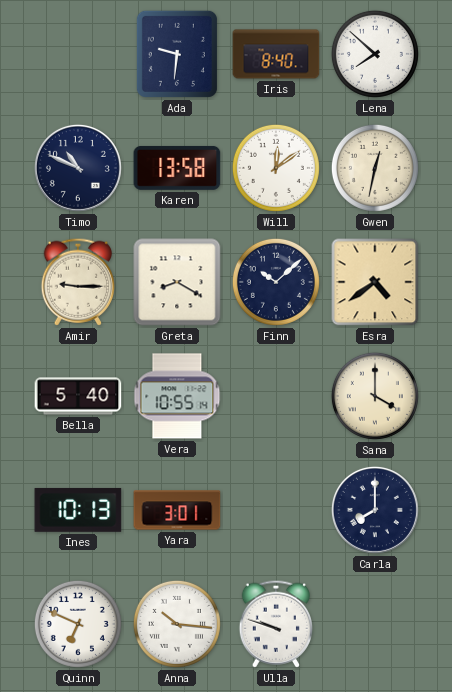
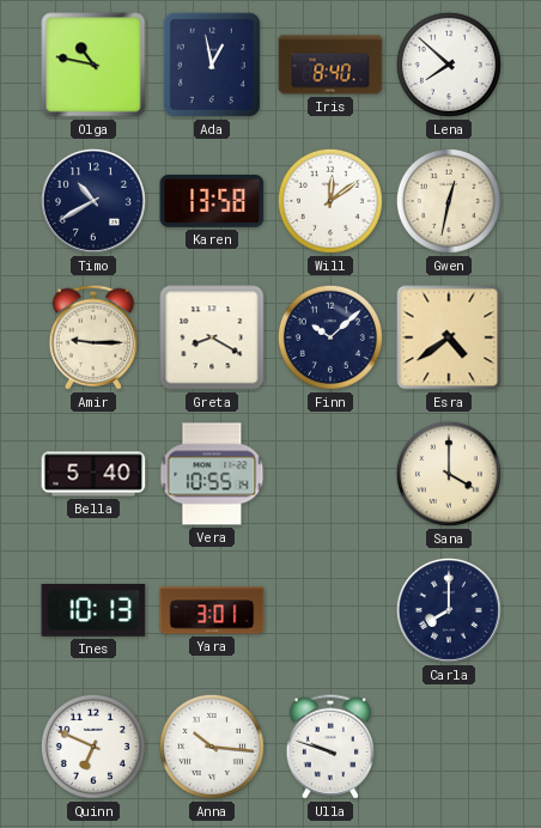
Olga: none -> 10:47 (93, 65)
Ada: 9:31 -> 12:58 (212, 65)
Timo: 10:49 -> 10:40 (93, 201)
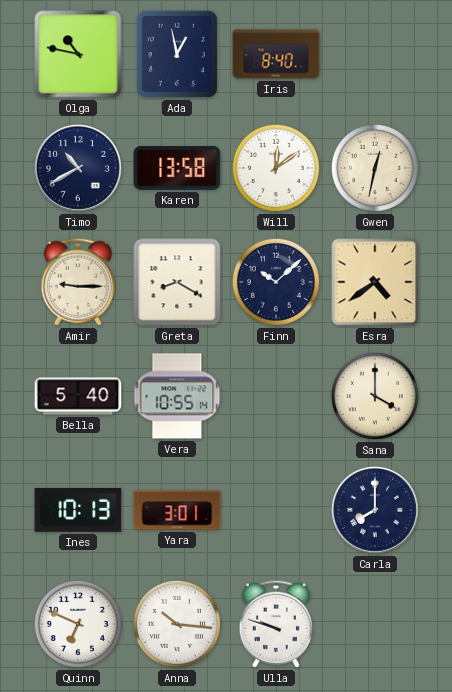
Lena: 7:52 -> none (449, 65)
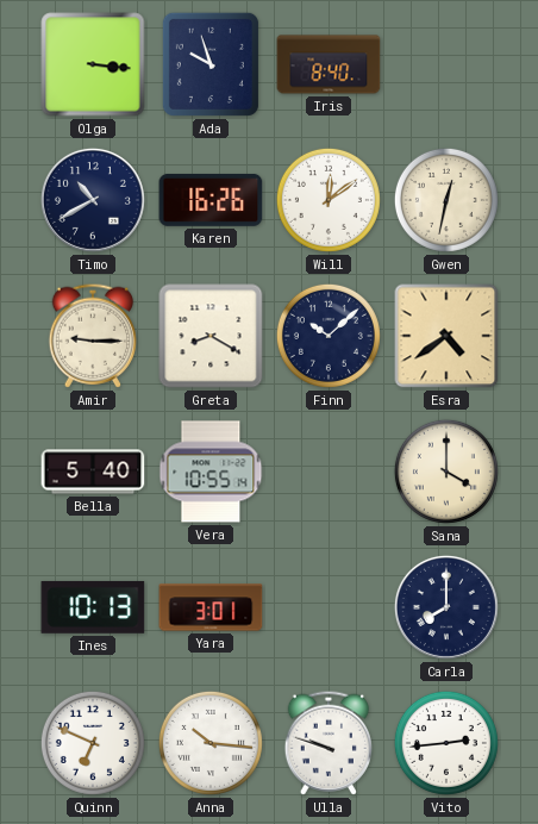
Olga: 10:47 -> 3:16 (93, 64)
Ada: 12:58 -> 9:57 (211, 64)
Karen: 13:58 -> 16:26 (211, 200)
Vito: none -> 2:44 (446, 743)
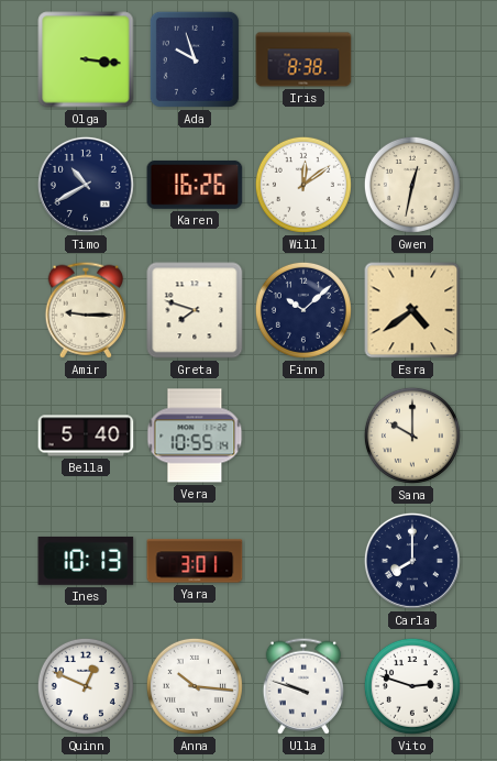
Iris: 8:40 -> 8:38 (303, 59)
Greta: 8:20 -> 7:48 (195, 310)
Sana: 4:00 -> 10:00 (412, 435)
Quinn: 6:49 -> 12:49 (86, 686)
Vito: 2:44 -> 2:48 (412, 686)
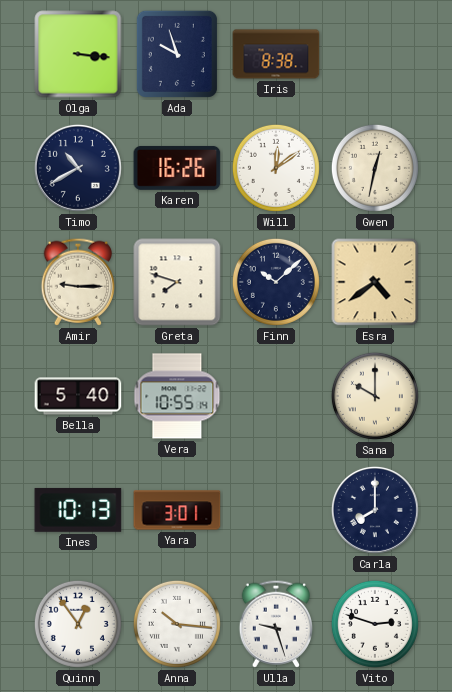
Quinn: 12:49 -> 12:54 (78, 624)
Ulla: 9:48 -> 9:27 (275, 624)
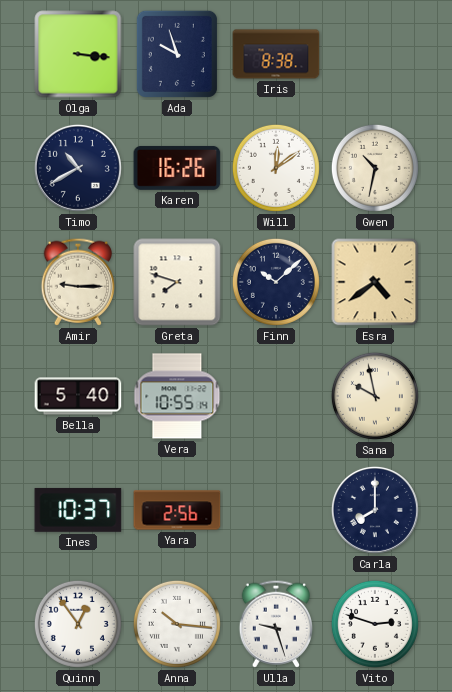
Gwen: 12:32 -> 10:32 (375, 168)
Sana: 10:00 -> 9:58 (375, 396)
Ines: 10:13 -> 10:37 (78, 510)
Yara: 3:01 -> 2:56 (177, 510)
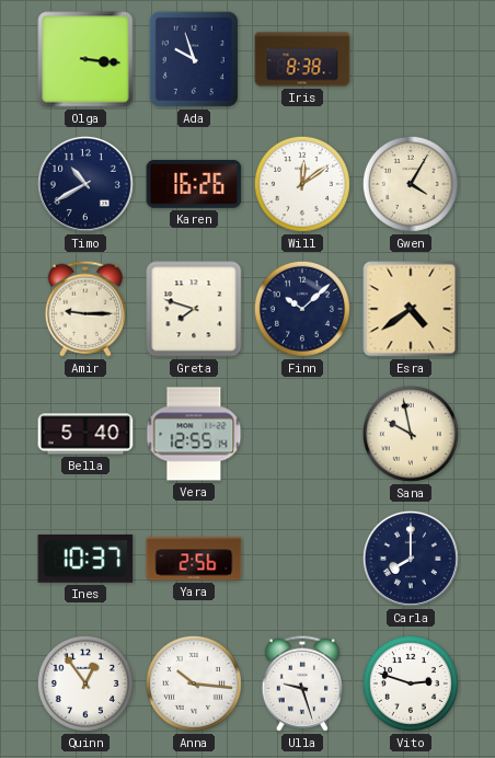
Gwen: 10:32 -> 4:05 (411, 184)
Vera: 10:55 -> 12:55 (194, 434)
